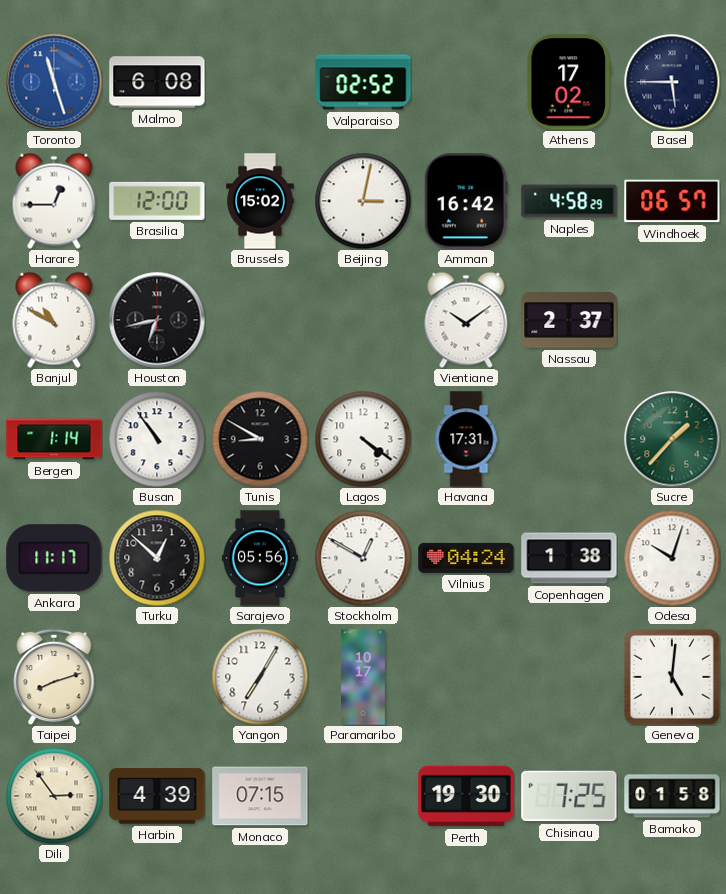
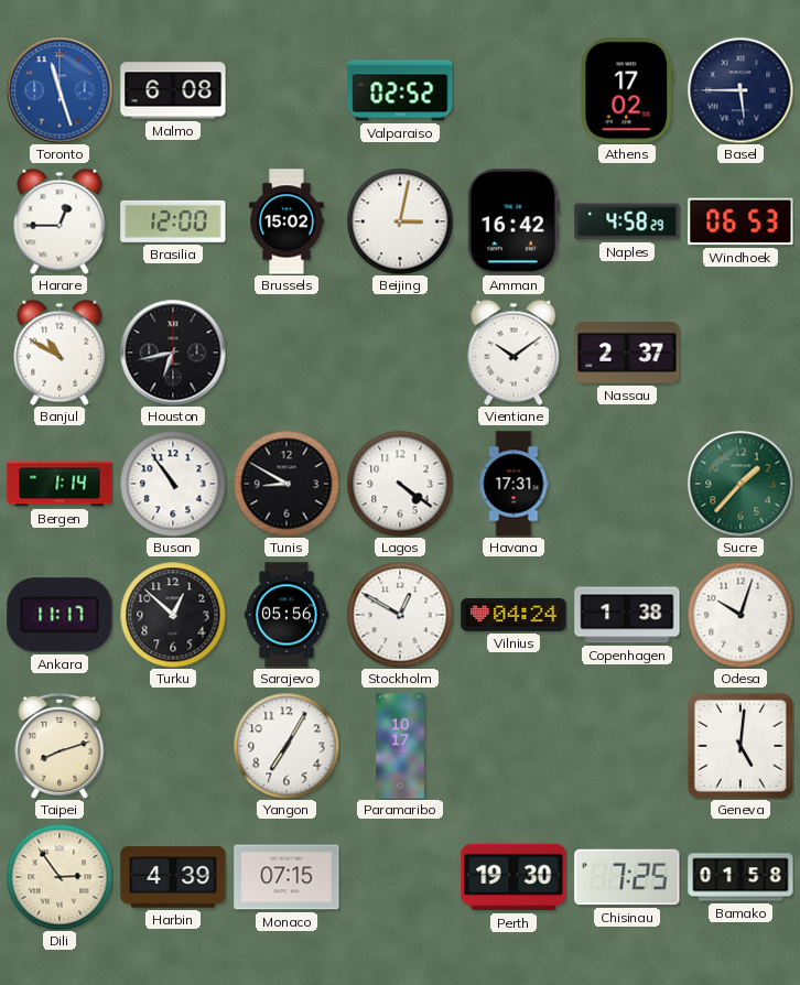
Windhoek: 06:57 -> 06:53 (740, 221)
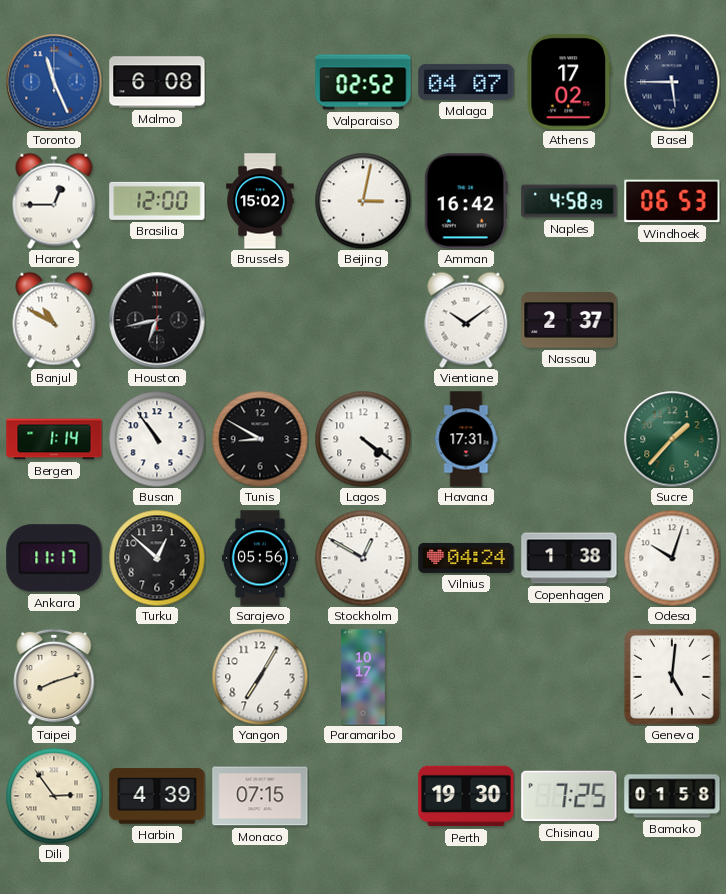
Toronto: 11:27 -> 11:26 (54, 82)
Malaga: none -> 04:07 (466, 82)
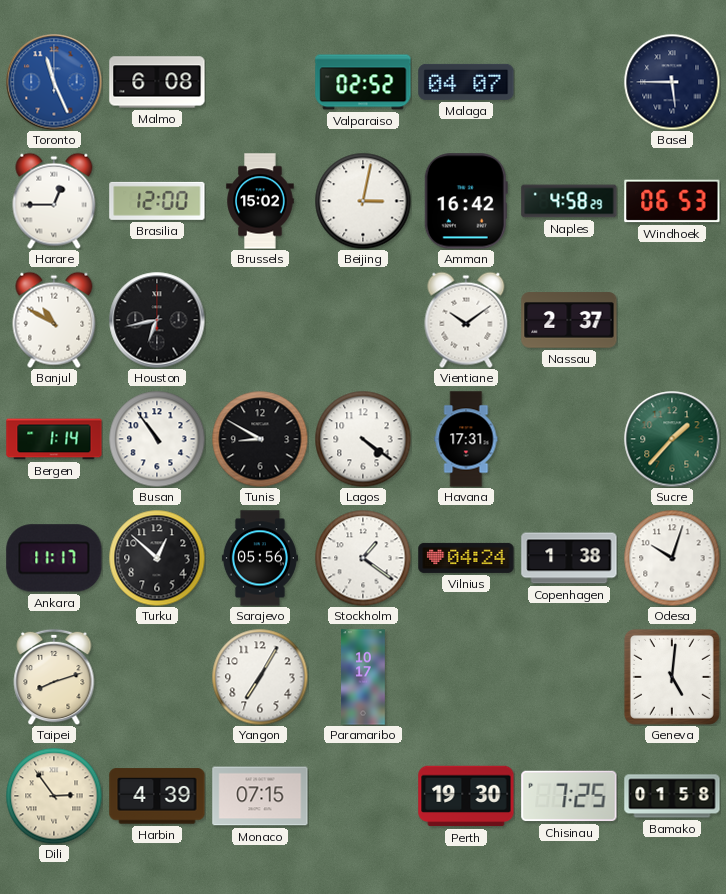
Athens: 17:02 -> none (568, 82)
Stockholm: 12:50 -> 1:21 (363, 558)
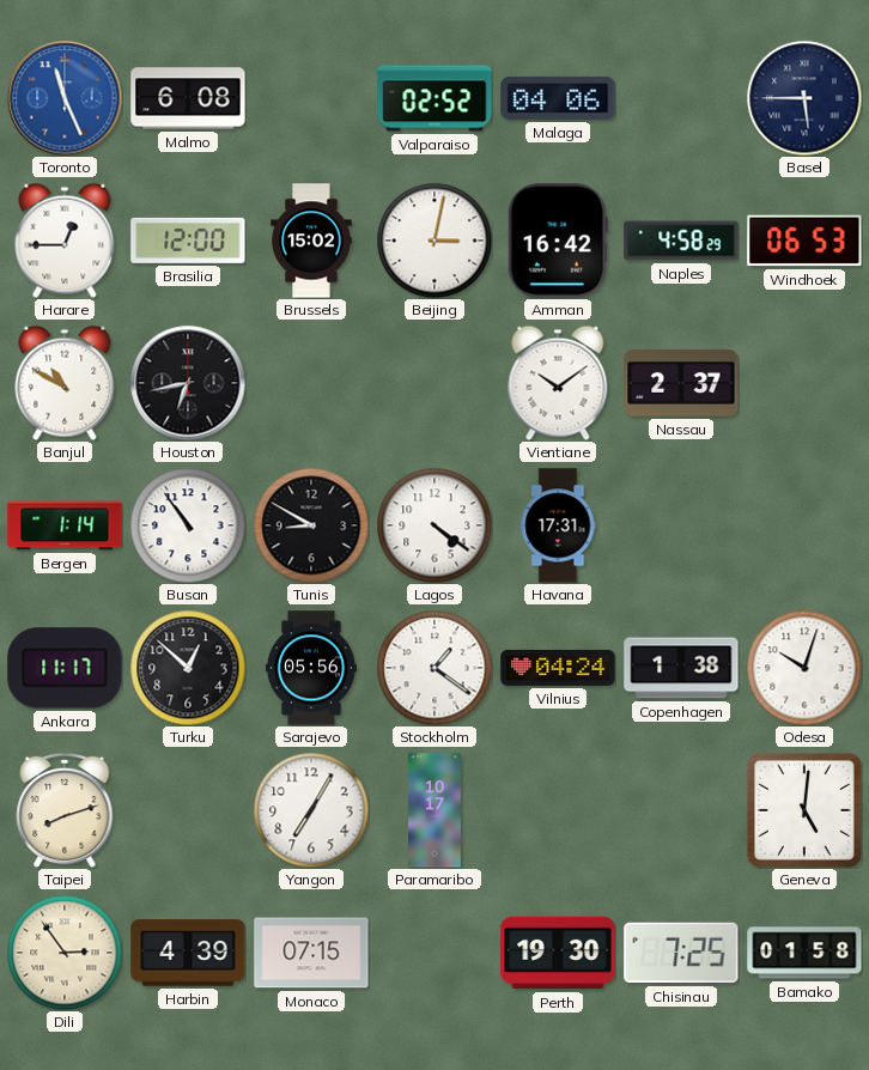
Malaga: 04:07 -> 04:06 (558, 98)
Sucre: 1:37 -> none (672, 439)
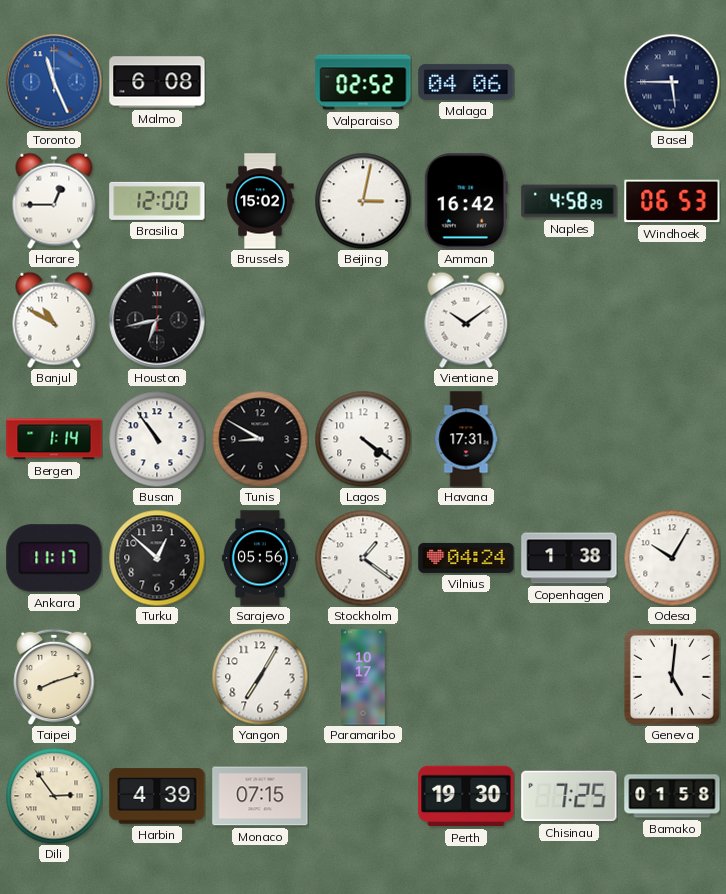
Nassau: 2:37 -> none (681, 383)
Odesa: 10:03 -> 10:05 (672, 558)
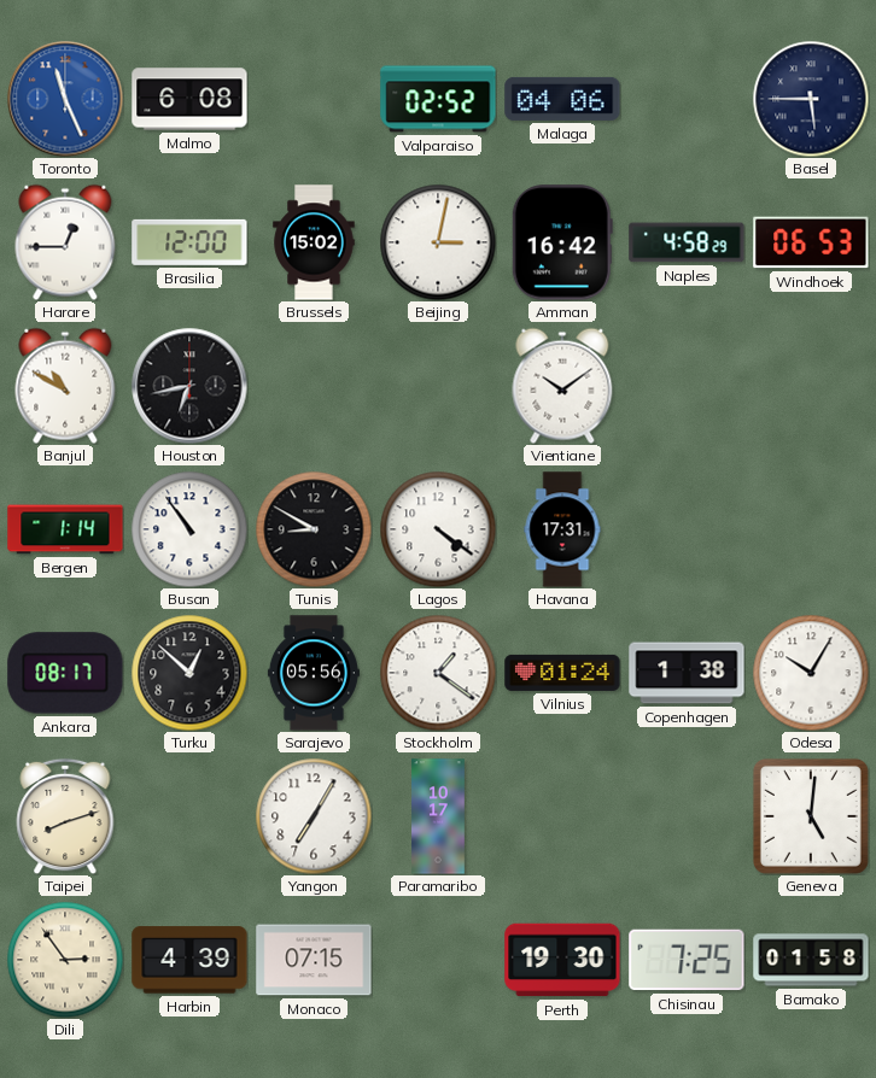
Ankara: 11:17 -> 08:17 (65, 673)
Vilnius: 04:24 -> 01:24 (562, 673)
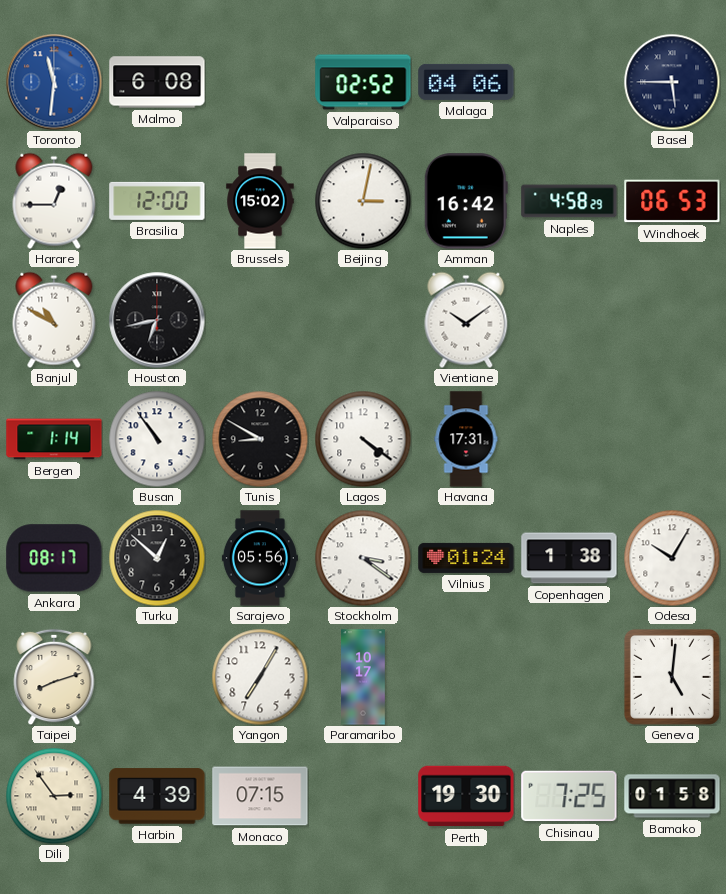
Toronto: 11:26 -> 11:31 (54, 82)
Stockholm: 1:21 -> 3:21 (363, 558)
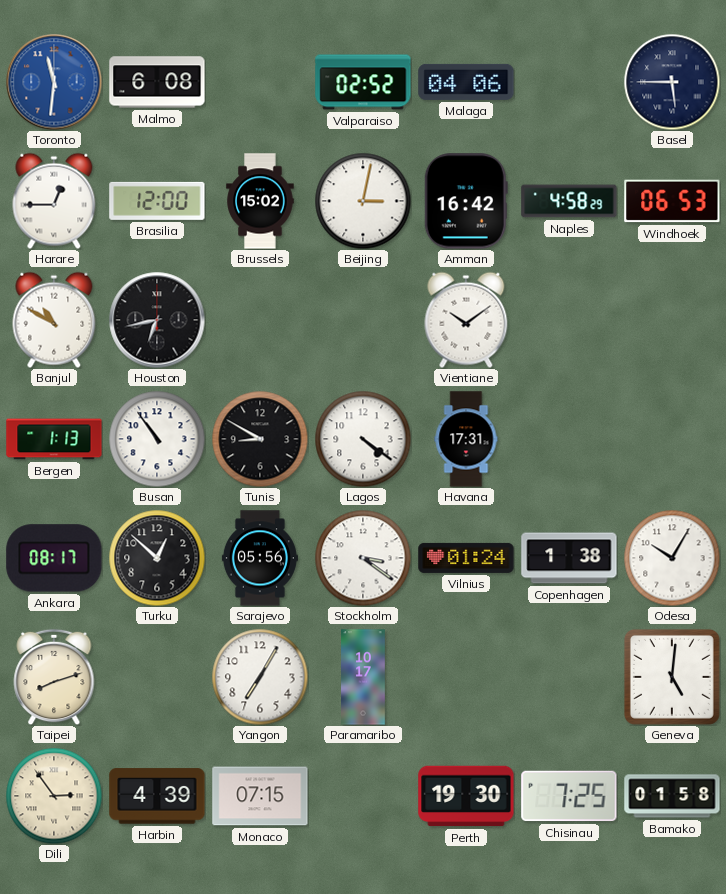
Bergen: 1:14 -> 1:13 (54, 439)
